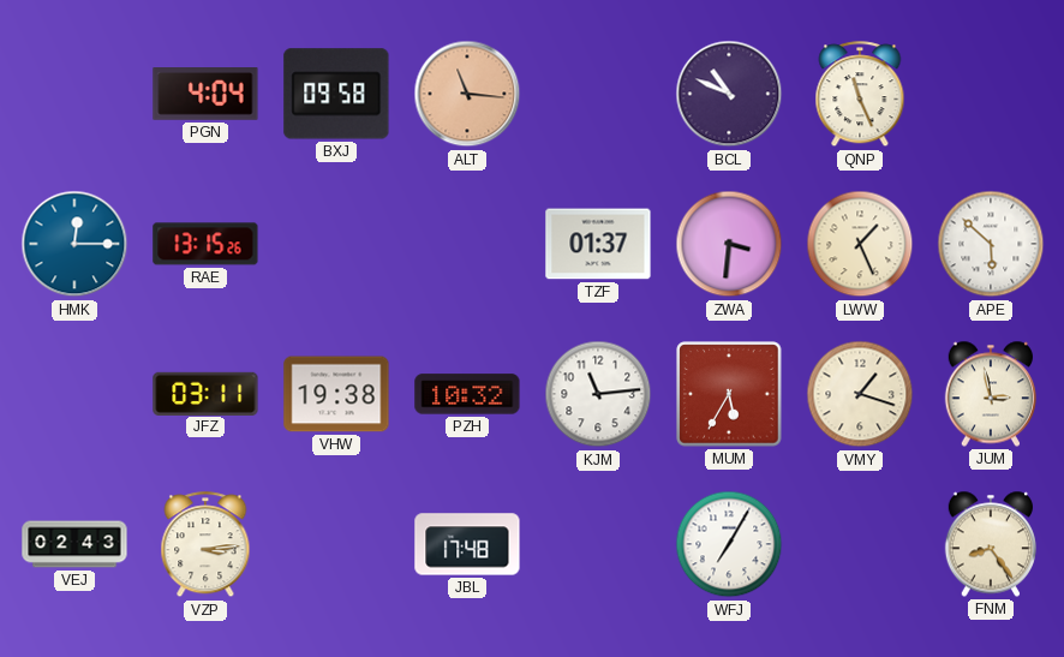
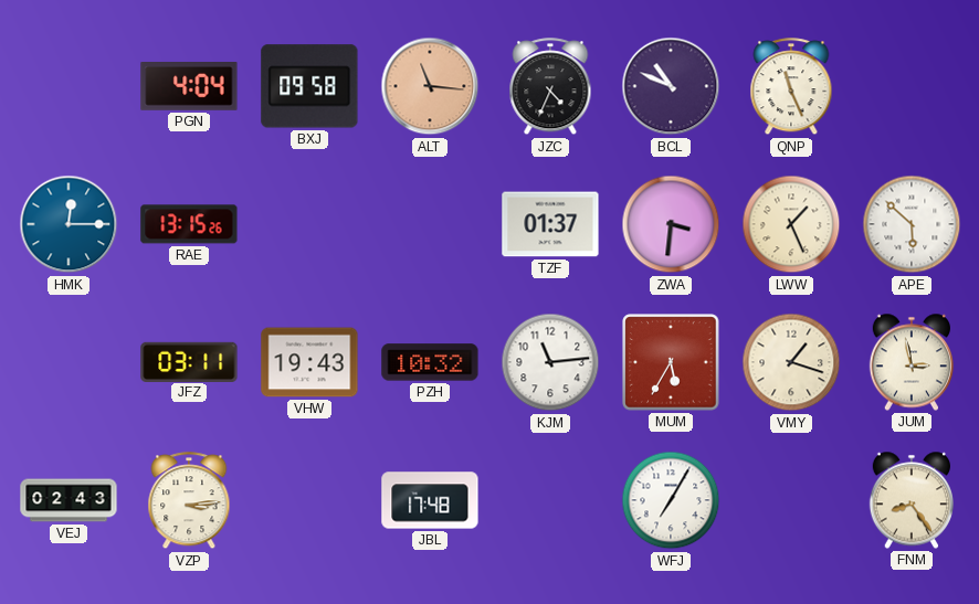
JZC: none -> 4:34 (550, 87)
VHW: 19:38 -> 19:43 (309, 362)
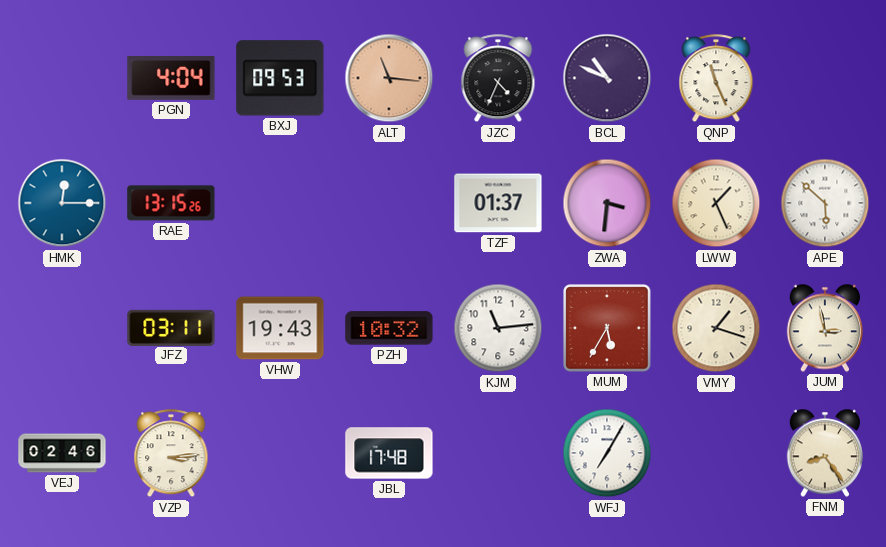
BXJ: 09:58 -> 09:53 (280, 78)
VEJ: 02:43 -> 02:46 (62, 453)
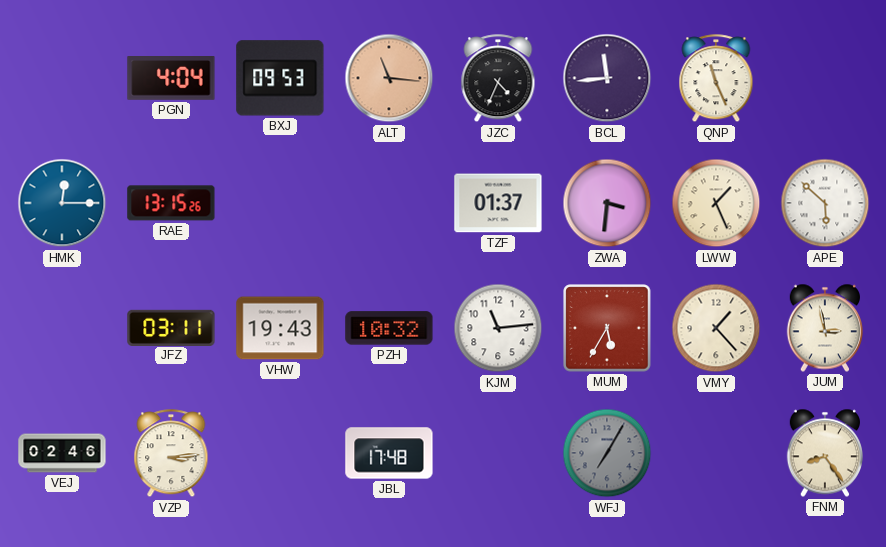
BCL: 10:49 -> 11:44 (607, 78)
VMY: 1:18 -> 1:23 (716, 328)
WFJ dial: white -> grey (607, 453)
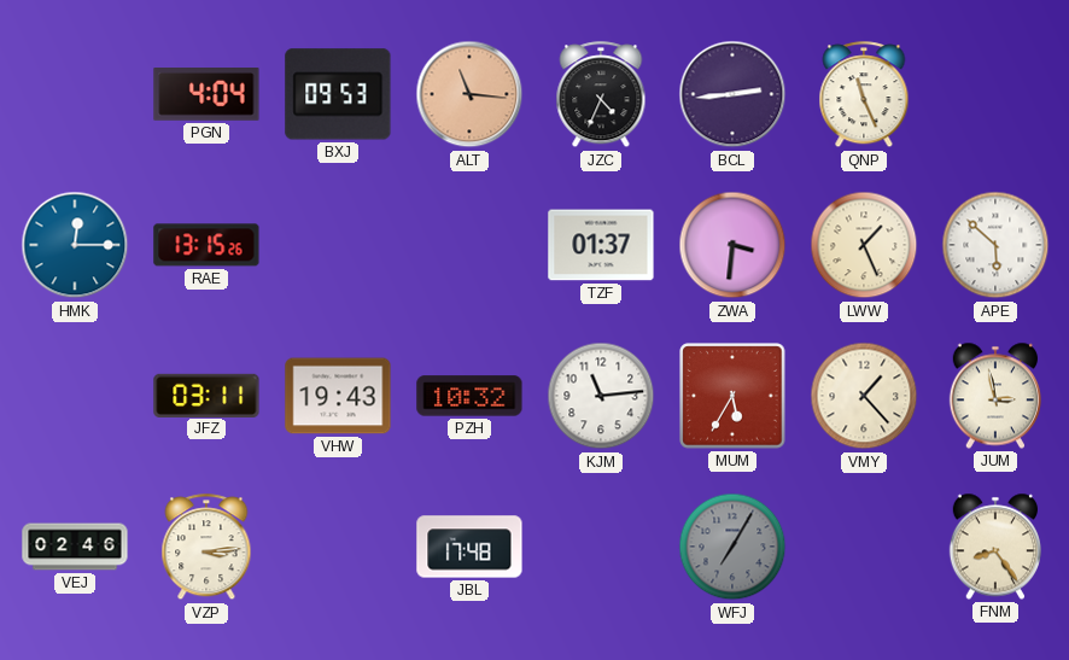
BCL: 11:44 -> 2:44 (732, 94)
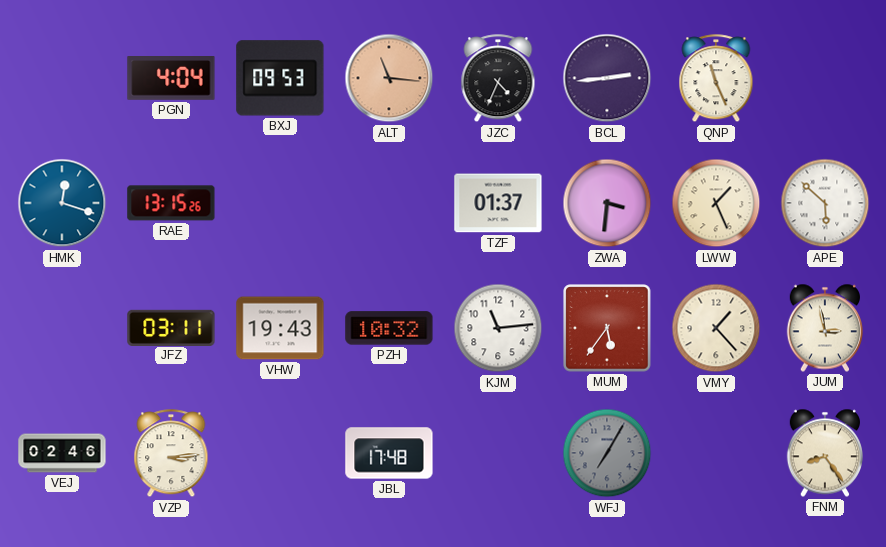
HMK: 12:15 -> 12:18 (62, 203)
MUM: 5:35 -> 5:36 (607, 328)
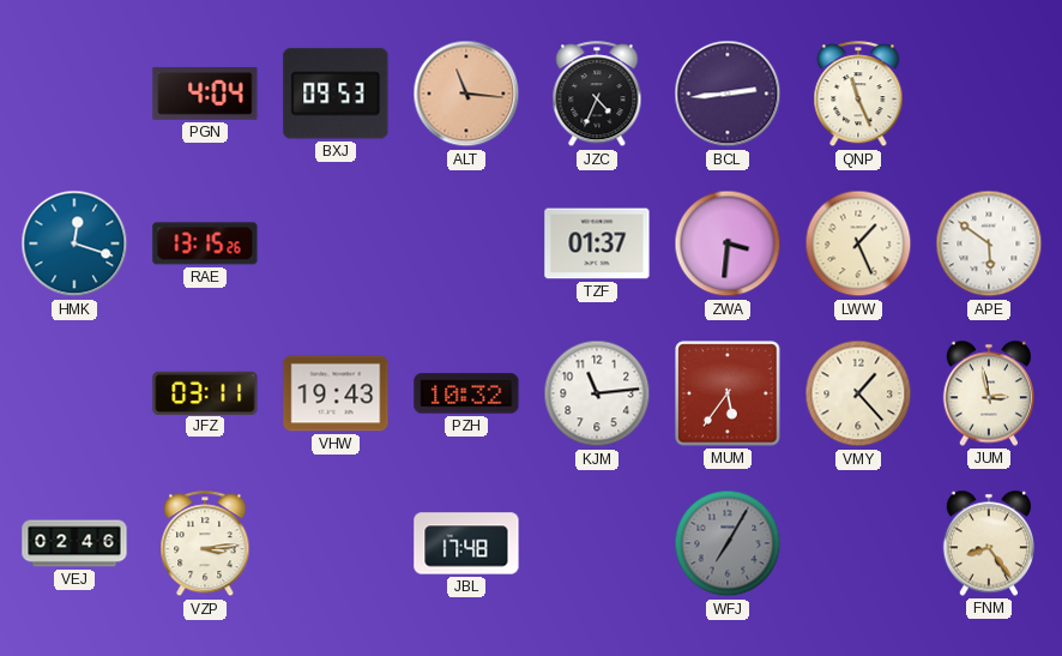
APE: 5:52 -> 5:51 (989, 243)
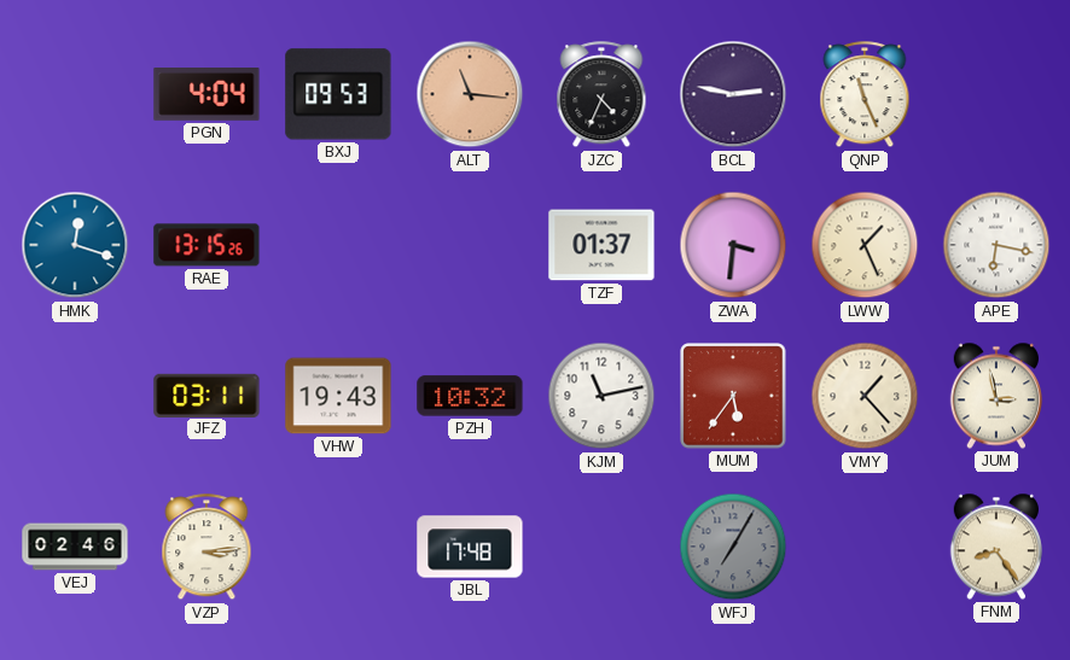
BCL: 2:44 -> 2:47 (733, 94)
APE: 5:51 -> 6:17 (996, 245)
KJM: 11:14 -> 11:13 (601, 396)
